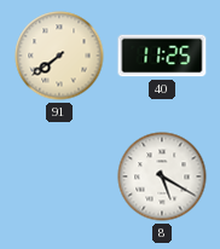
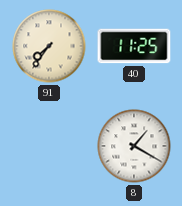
91: 7:39 -> 7:36 (49, 46)
8: 5:20 -> 1:20 (134, 146)
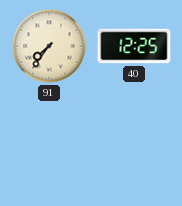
40: 11:25 -> 12:25 (134, 46)
8: 1:20 -> none (134, 146)
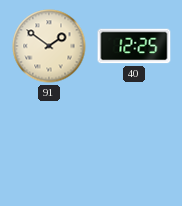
91: 7:36 -> 1:51 (49, 46)
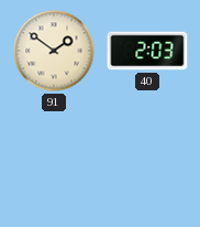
40: 12:25 -> 2:03 (147, 51)
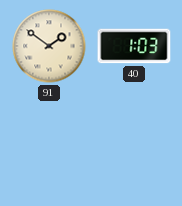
40: 2:03 -> 1:03 (134, 46)
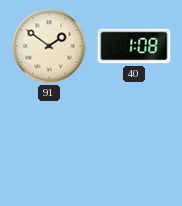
40: 1:03 -> 1:08 (134, 46)
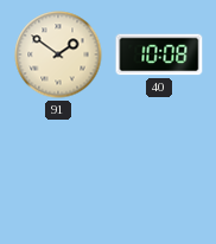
40: 1:08 -> 10:08 (159, 54)
